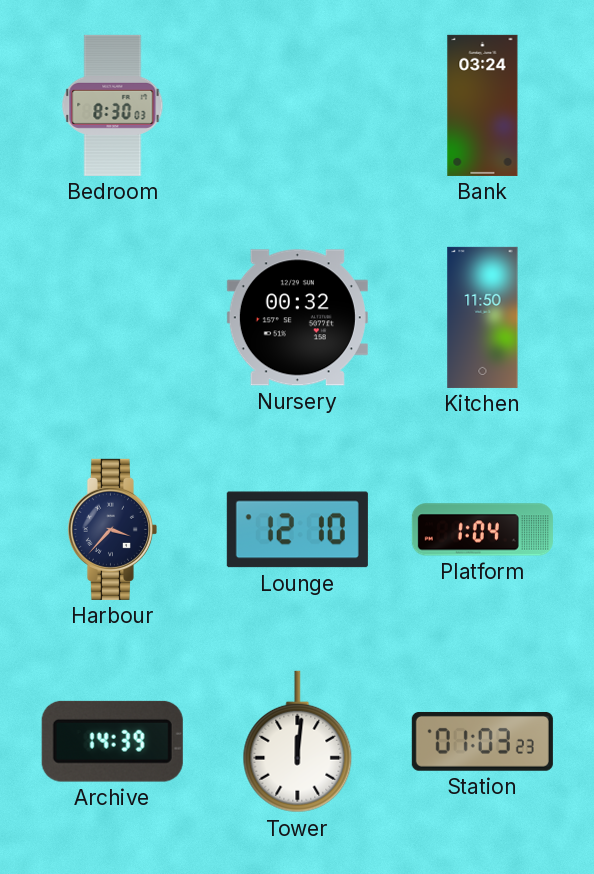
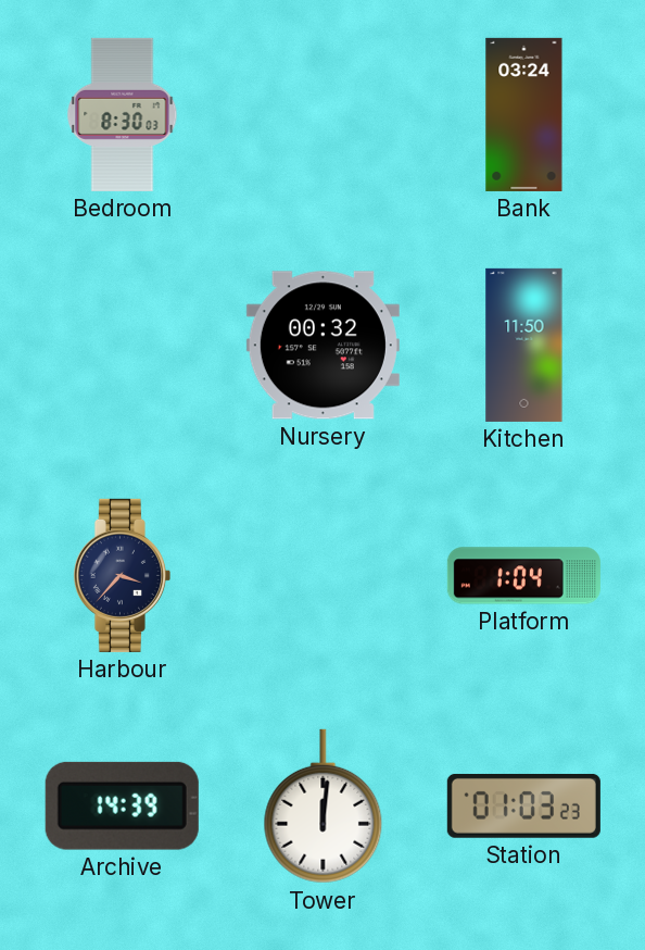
Lounge: 12:10 -> none (297, 530)
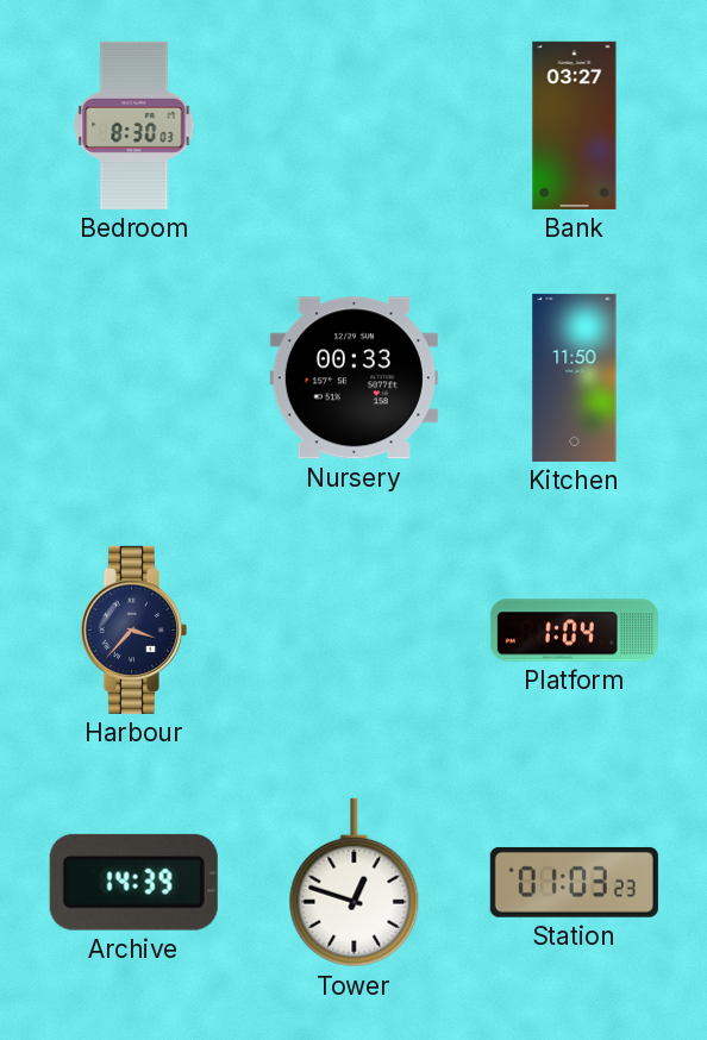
Bank: 03:24 -> 03:27 (575, 125)
Nursery: 00:32 -> 00:33 (353, 378)
Tower: 12:01 -> 12:48 (355, 883)
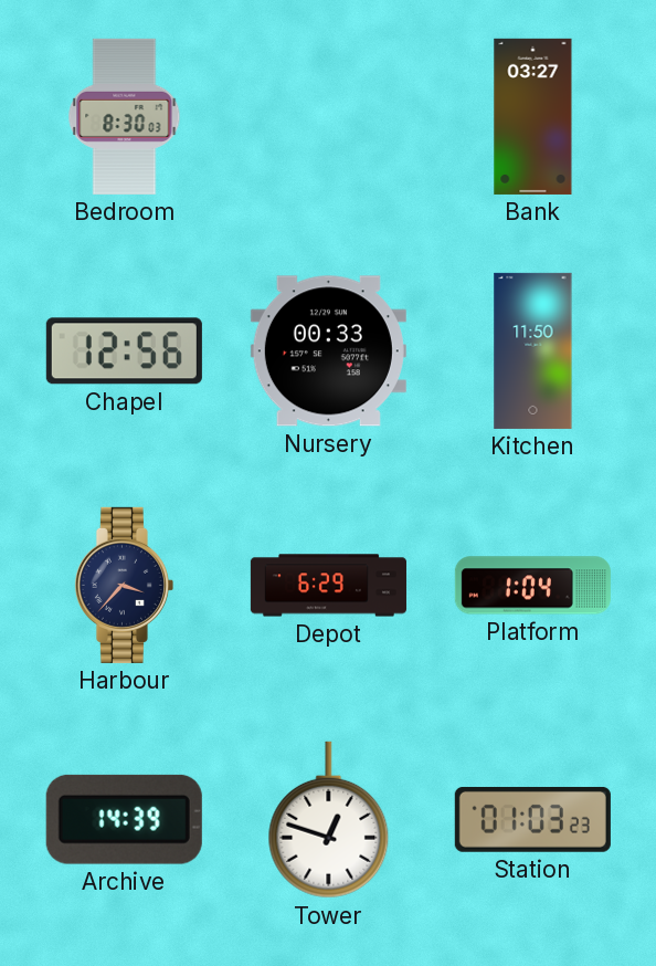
Chapel: none -> 12:56 (124, 351)
Depot: none -> 6:29 (328, 586)
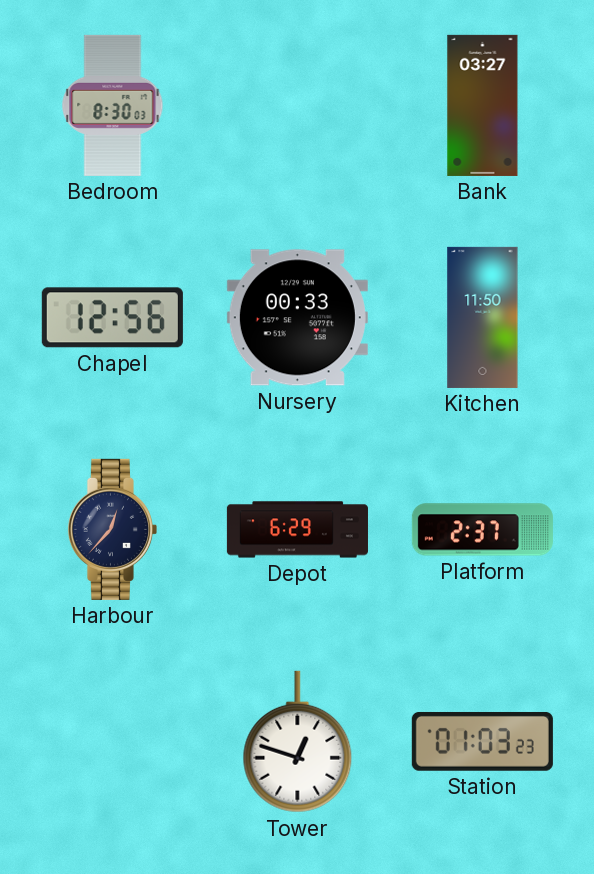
Harbour: 3:37 -> 12:37 (112, 529)
Platform: 1:04 -> 2:37 (482, 530)
Archive: 14:39 -> none (124, 819)
